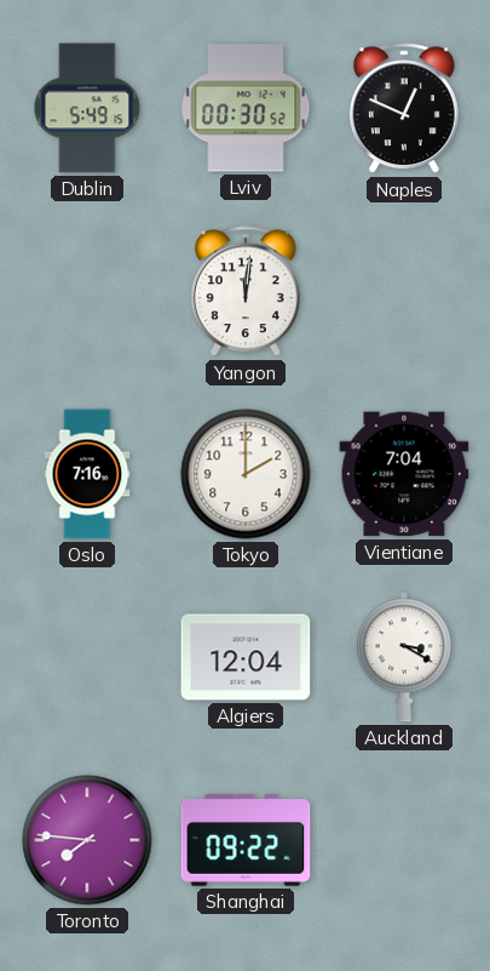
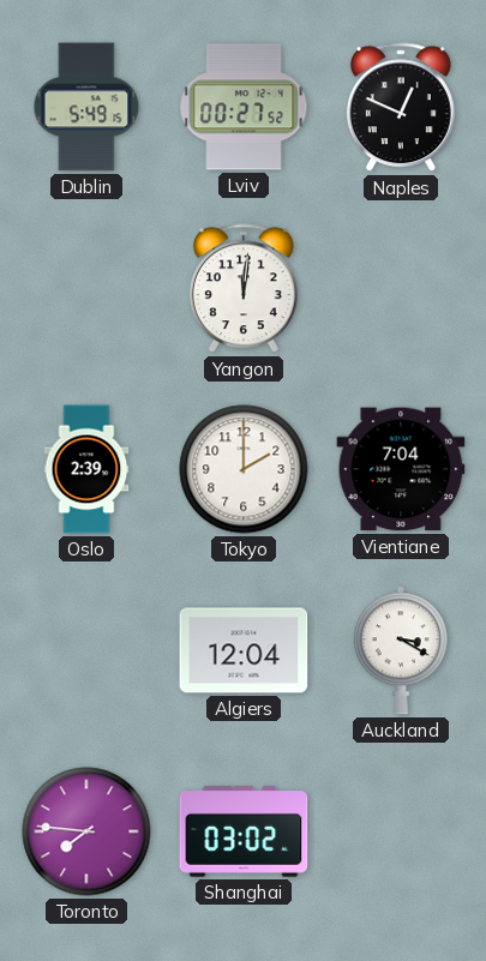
Lviv: 00:30 -> 00:27 (244, 107)
Oslo: 7:16 -> 2:39 (86, 469)
Shanghai: 09:22 -> 03:02 (244, 831)
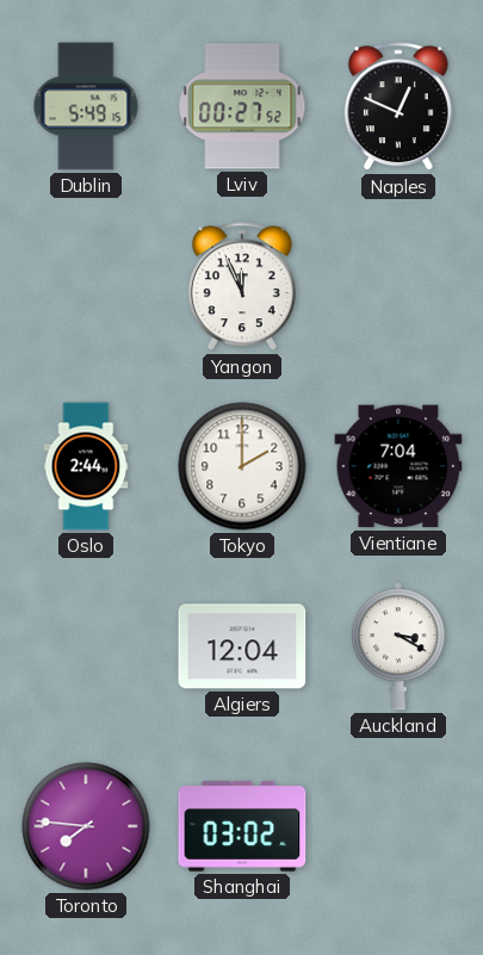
Yangon: 12:01 -> 11:56 (242, 287)
Oslo: 2:39 -> 2:44 (86, 466)
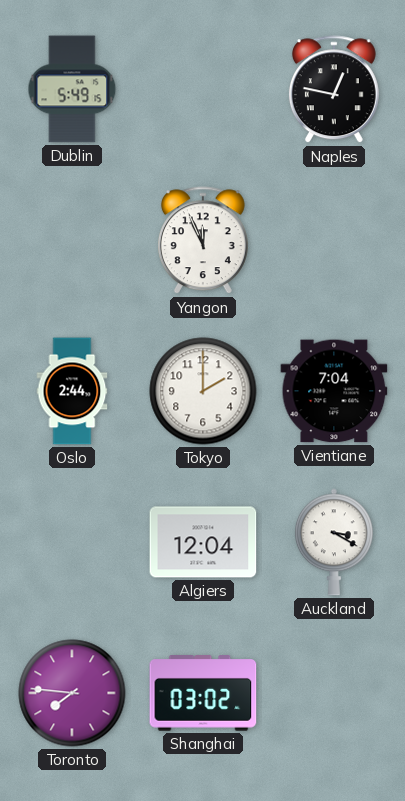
Lviv: 00:27 -> none (242, 106)
Naples: 12:49 -> 12:47 (334, 90)
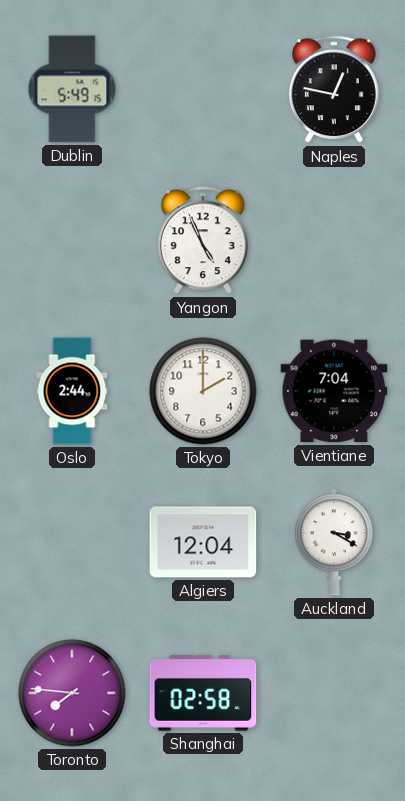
Yangon: 11:56 -> 4:56 (203, 241)
Shanghai: 03:02 -> 02:58 (203, 693)
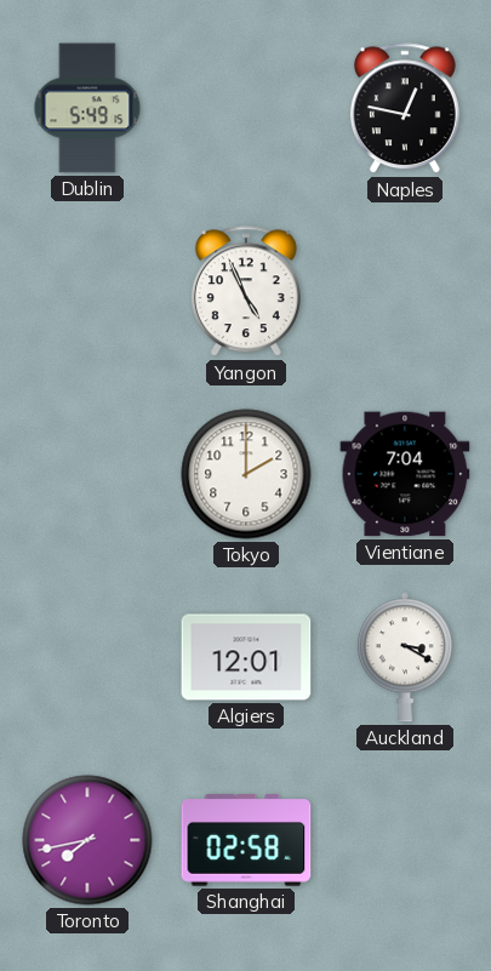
Oslo: 2:44 -> none (72, 391)
Algiers: 12:04 -> 12:01 (246, 657)
Toronto: 7:46 -> 7:43 (87, 840)
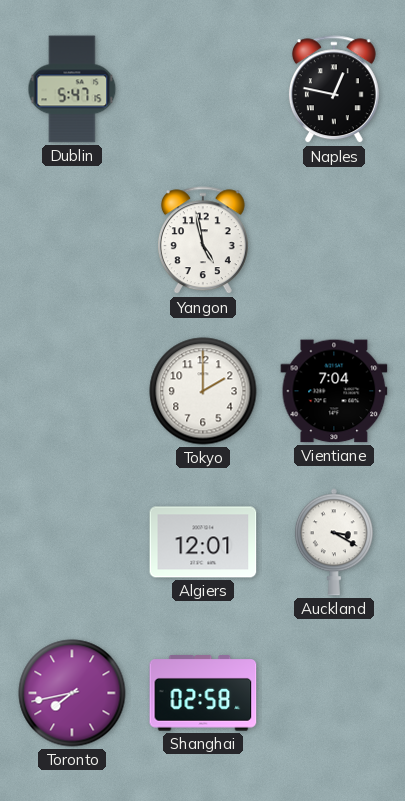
Dublin: 5:49 -> 5:47 (72, 89)
Yangon: 4:56 -> 4:58 (203, 241)
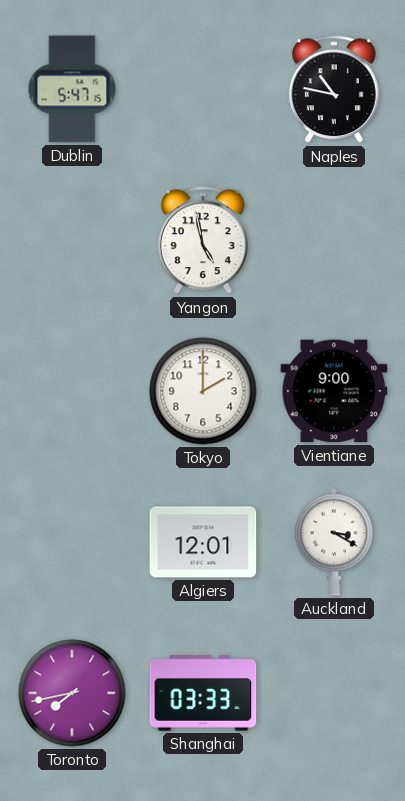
Naples: 12:47 -> 10:47 (334, 90)
Vientiane: 7:04 -> 9:00 (334, 391)
Shanghai: 02:58 -> 03:33 (203, 693)
